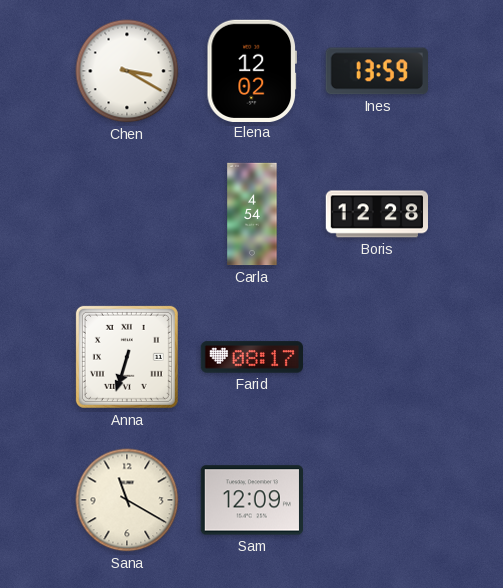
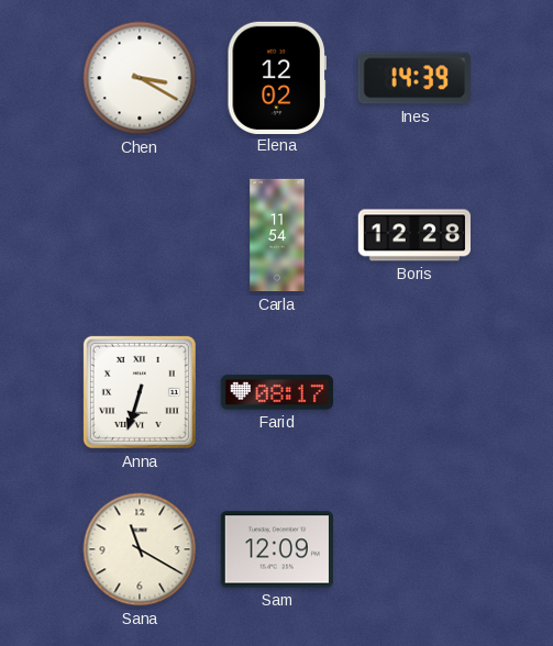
Ines: 13:59 -> 14:39 (414, 78)
Carla: 4:54 -> 11:54 (277, 235)
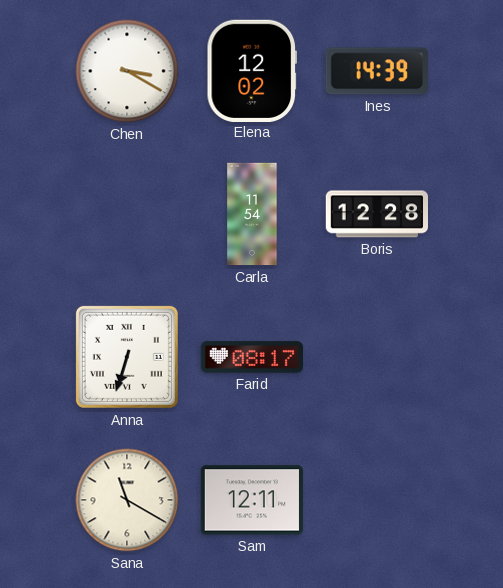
Sam: 12:09 -> 12:11 (251, 500)
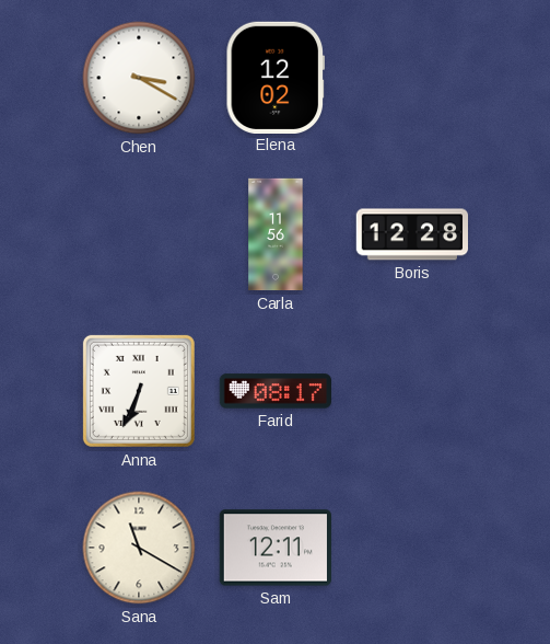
Ines: 14:39 -> none (377, 71)
Carla: 11:54 -> 11:56 (276, 234)
Anna: 6:33 -> 6:34 (139, 391)
